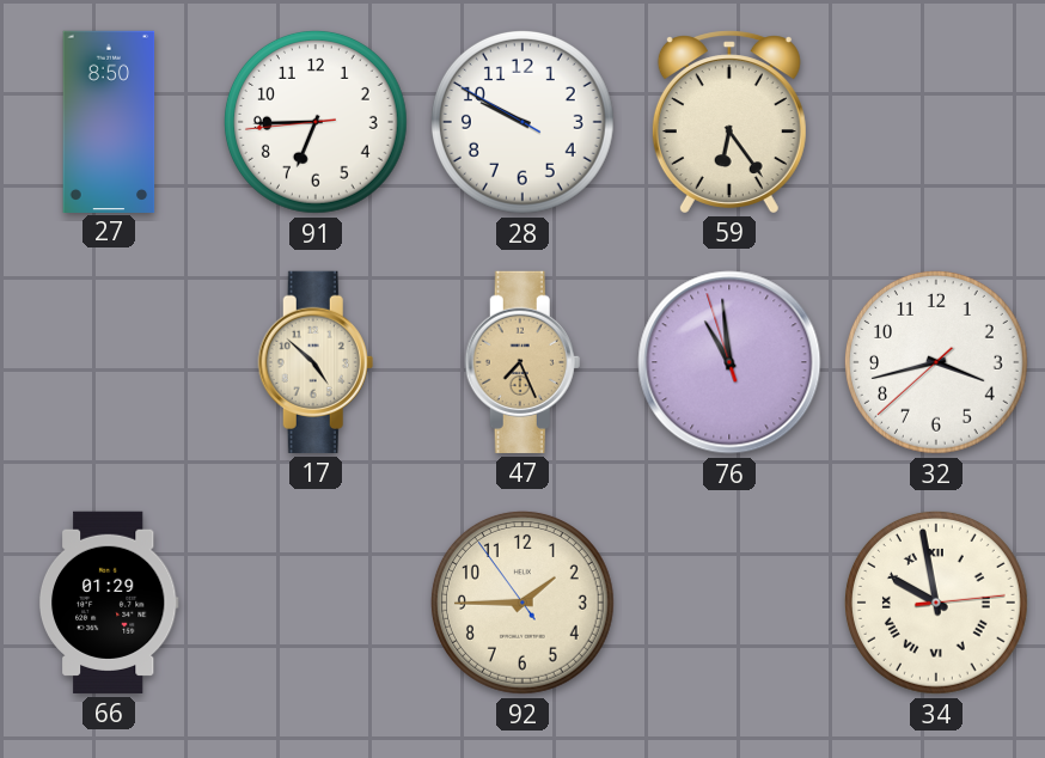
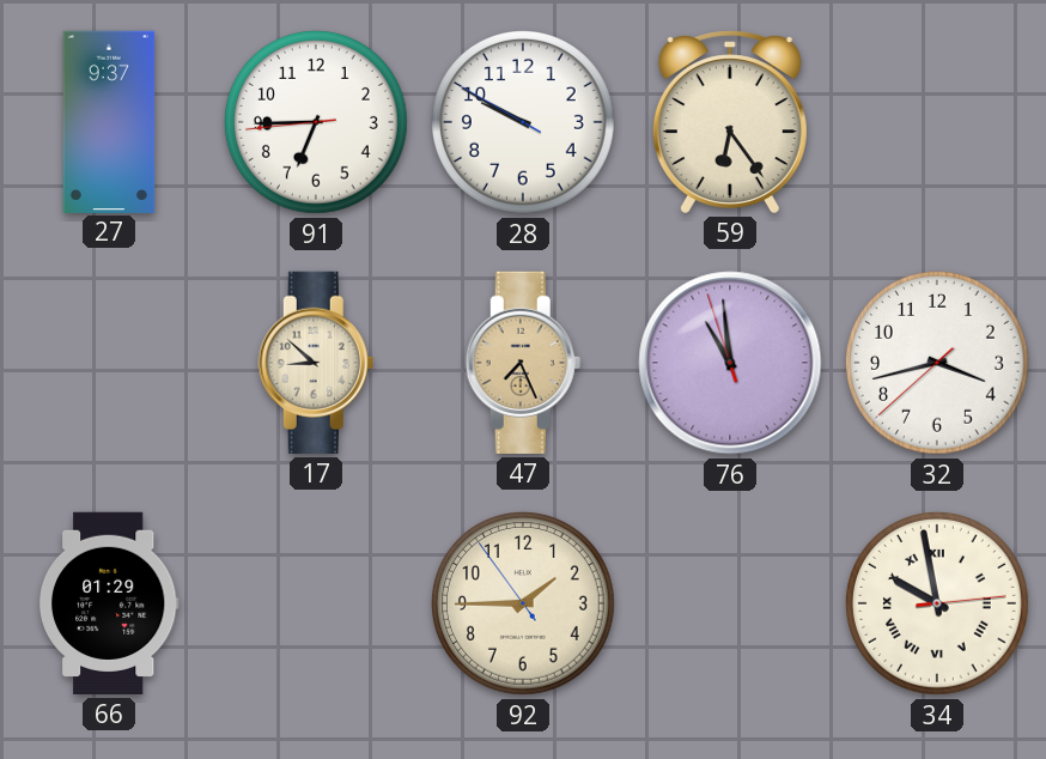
27: 8:50 -> 9:37 (109, 121)
17: 4:52 -> 8:52 (316, 363)
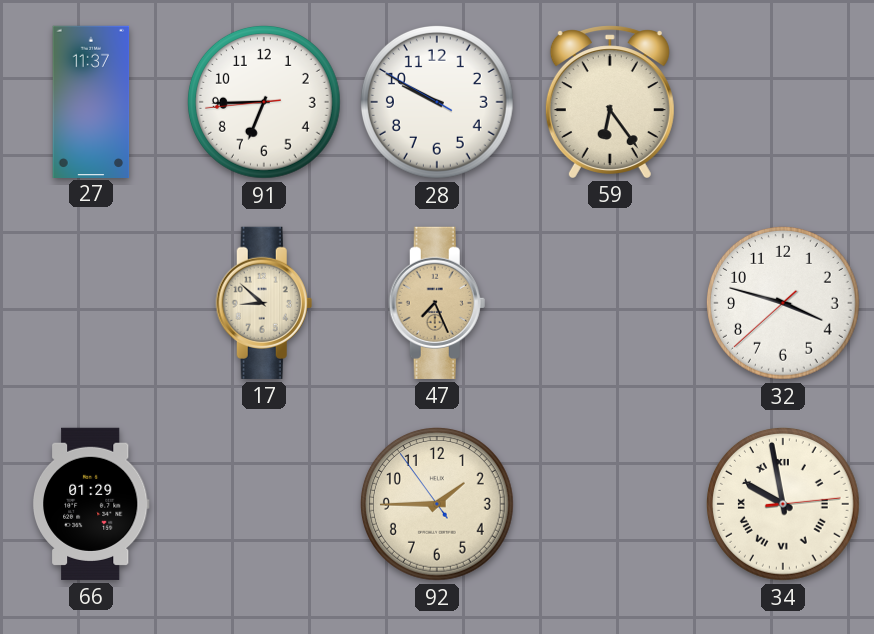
27: 9:37 -> 11:37 (91, 101)
76: 10:58 -> none (730, 363)
32: 3:42 -> 3:47 (783, 303)
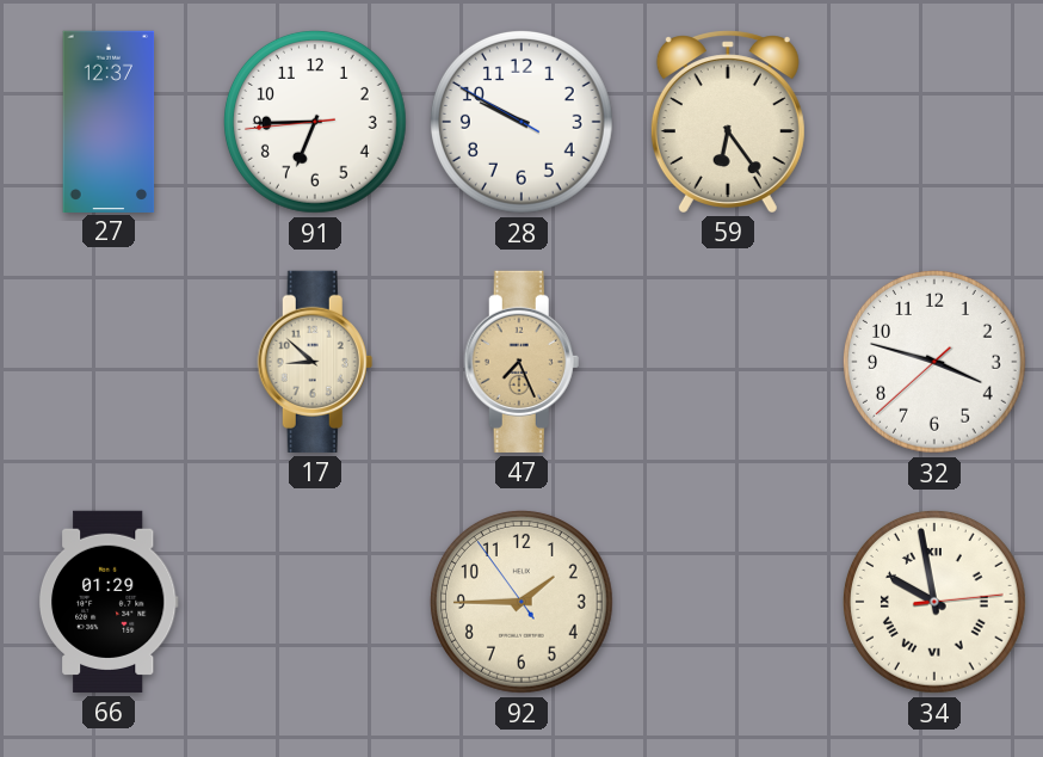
27: 11:37 -> 12:37 (109, 121)
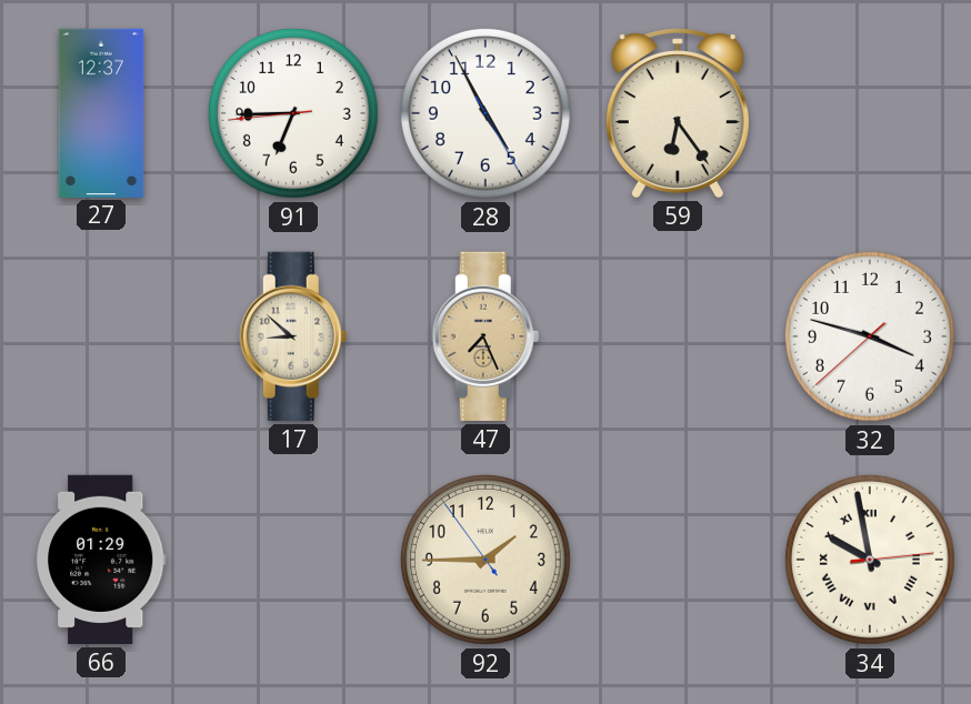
28: 9:49 -> 4:55 (485, 113)
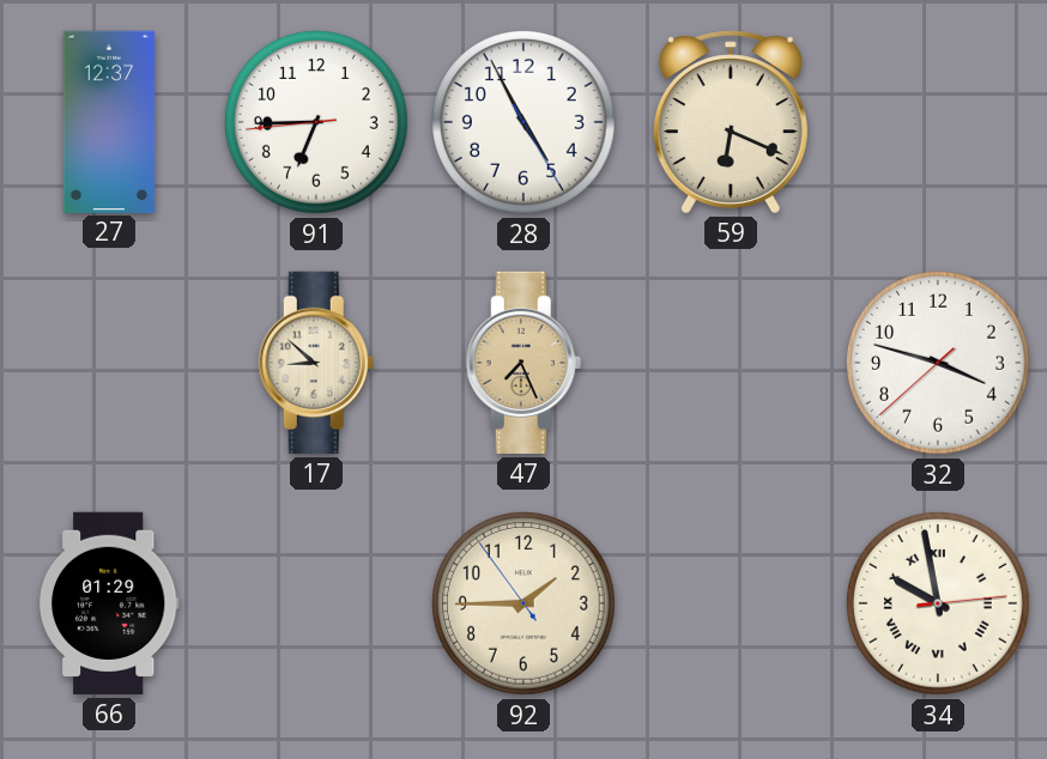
59: 6:24 -> 6:19 (731, 122)
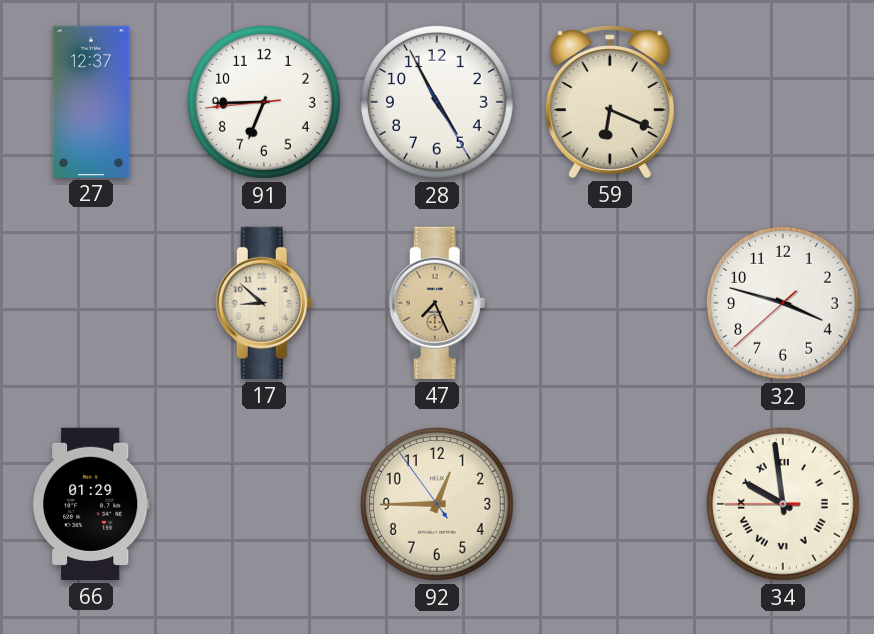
92: 1:44 -> 12:44 (437, 504)
34: 9:58:14 -> 9:58:45 (783, 504)
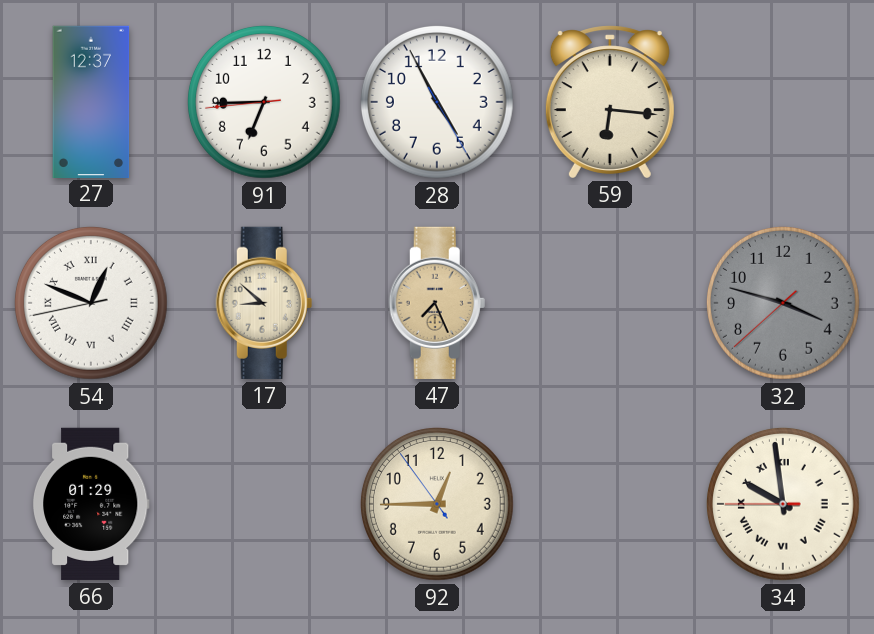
59: 6:19 -> 6:16 (610, 102)
54: none -> 12:48 (91, 303)
32 dial: white -> grey (783, 303)
